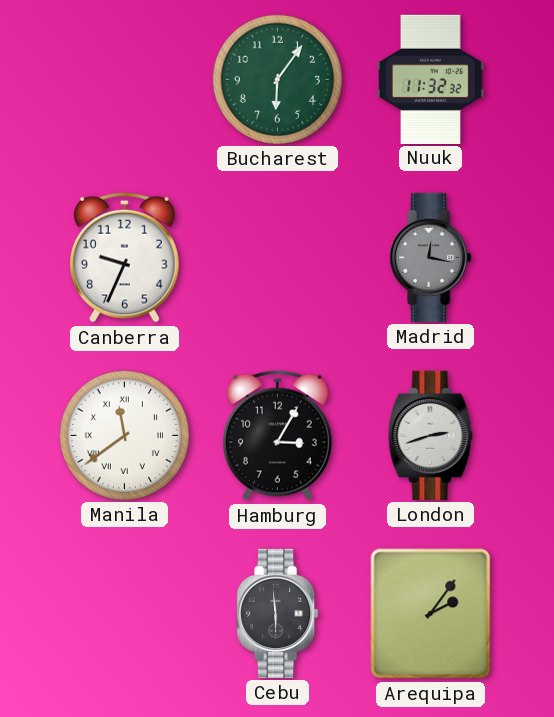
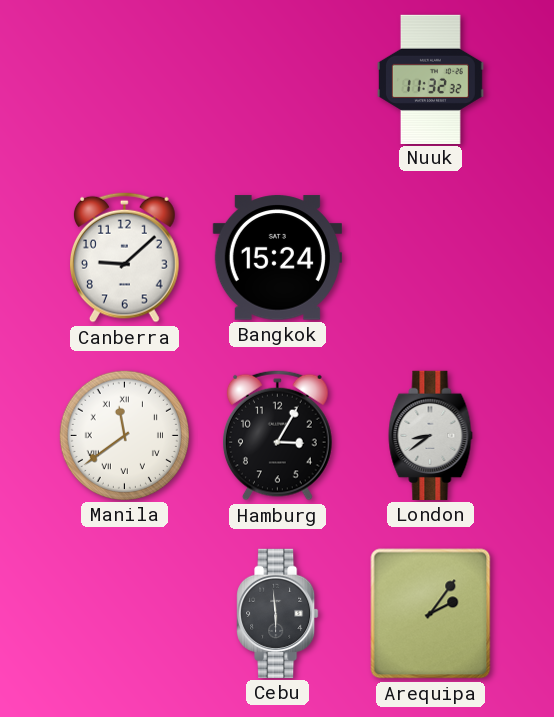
Bucharest: 6:06 -> none (277, 79)
Canberra: 9:34 -> 9:08 (125, 257)
Bangkok: none -> 15:24 (277, 258)
Madrid: 12:17 -> none (431, 257)
London: 2:42 -> 8:39 (431, 435)
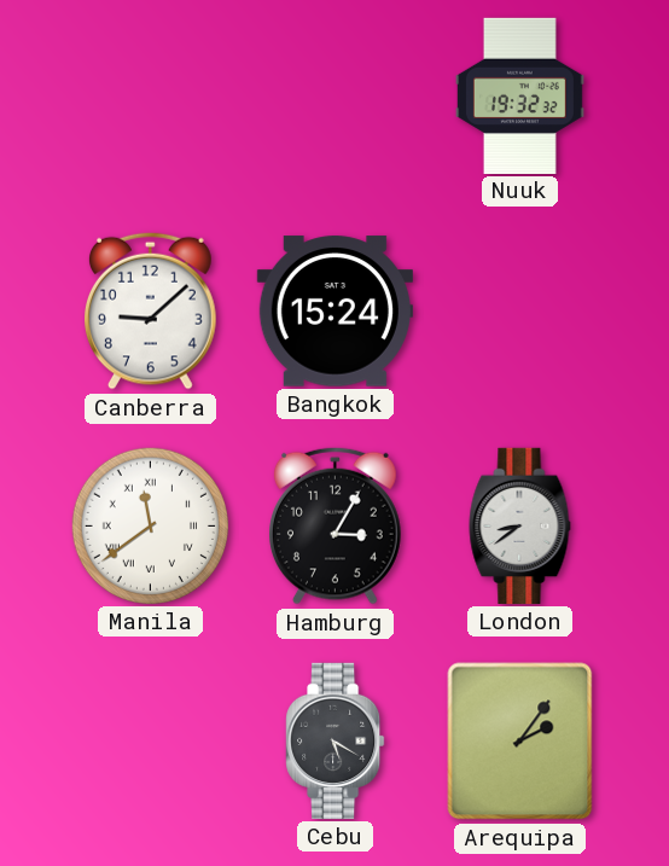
Nuuk: 11:32 -> 19:32 (519, 95)
Cebu: 5:59 -> 5:20 (336, 740)
